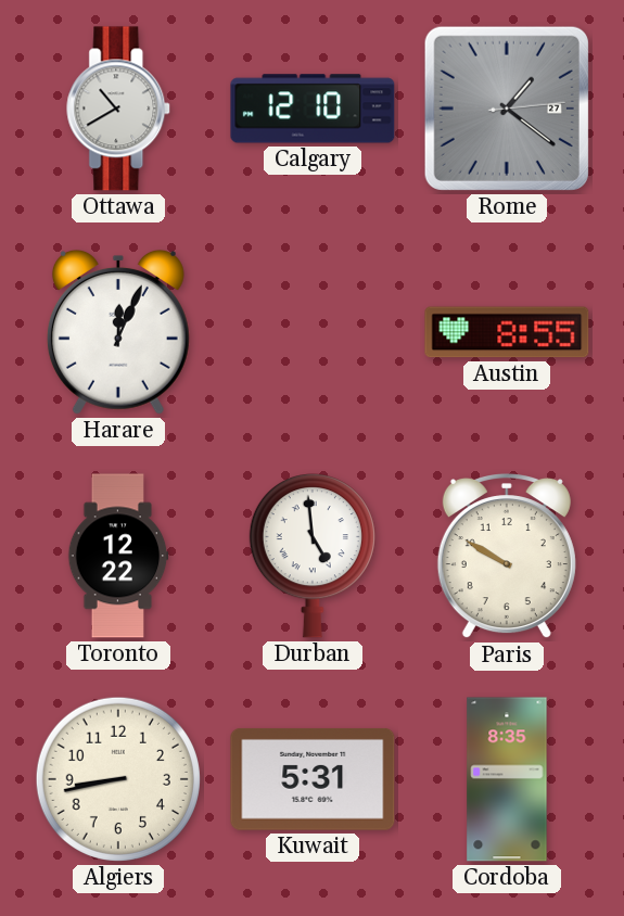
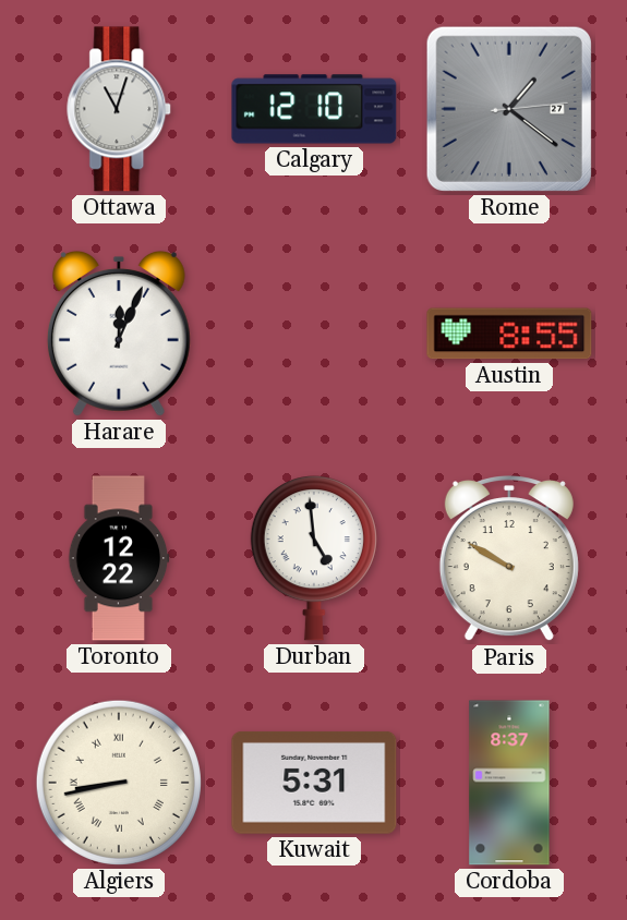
Ottawa: 10:40 -> 11:03 (120, 109)
Algiers numerals: Arabic -> Roman (119, 783)
Cordoba: 8:35 -> 8:37 (509, 783)
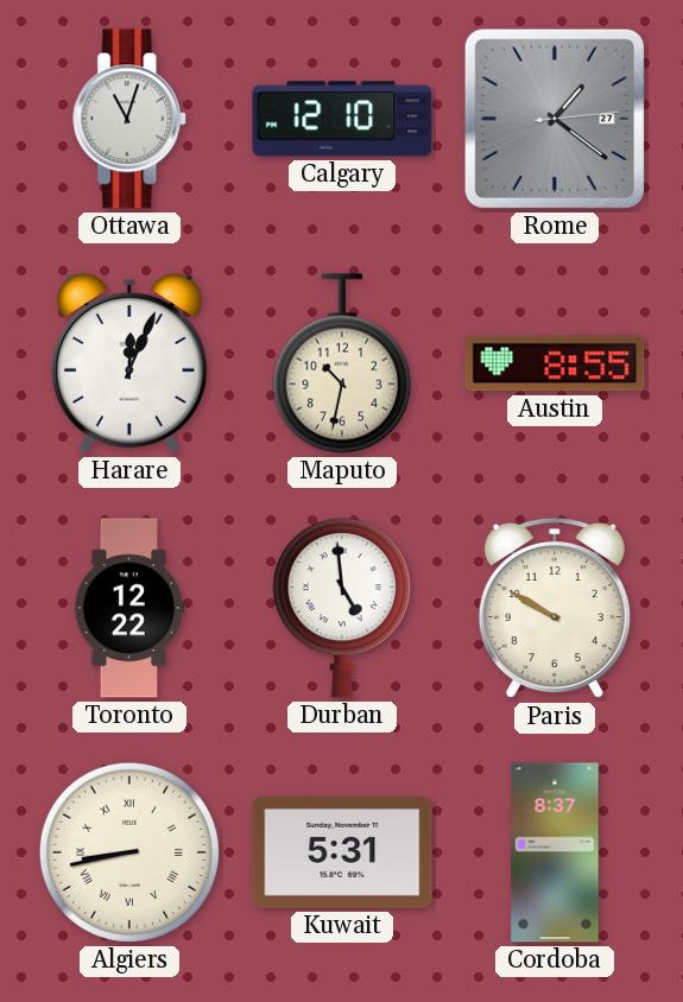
Maputo: none -> 10:32 (342, 363)
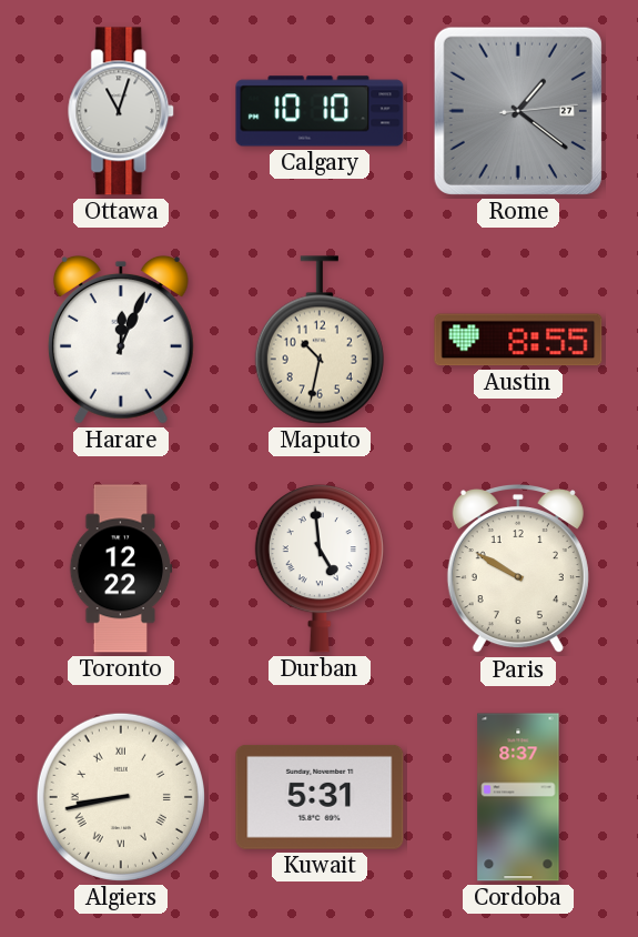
Calgary: 12:10 -> 10:10 (320, 111)
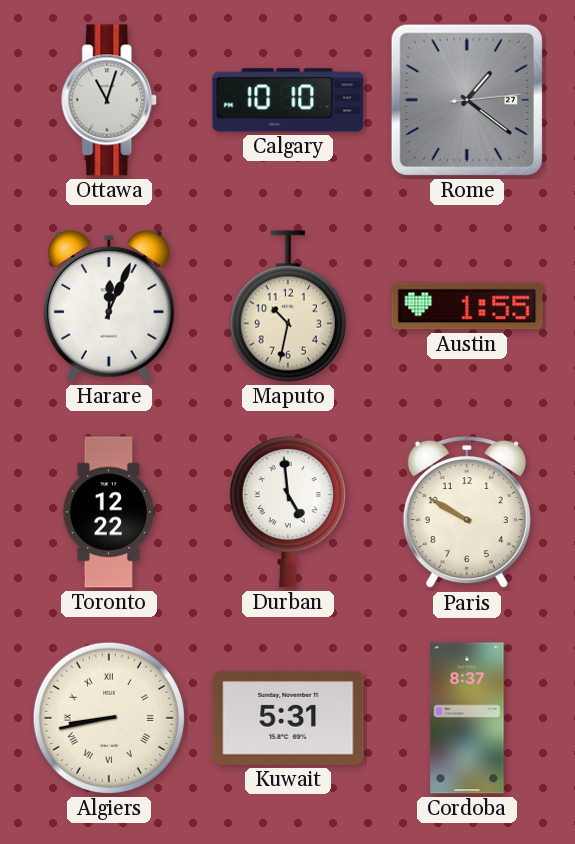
Austin: 8:55 -> 1:55 (467, 306)
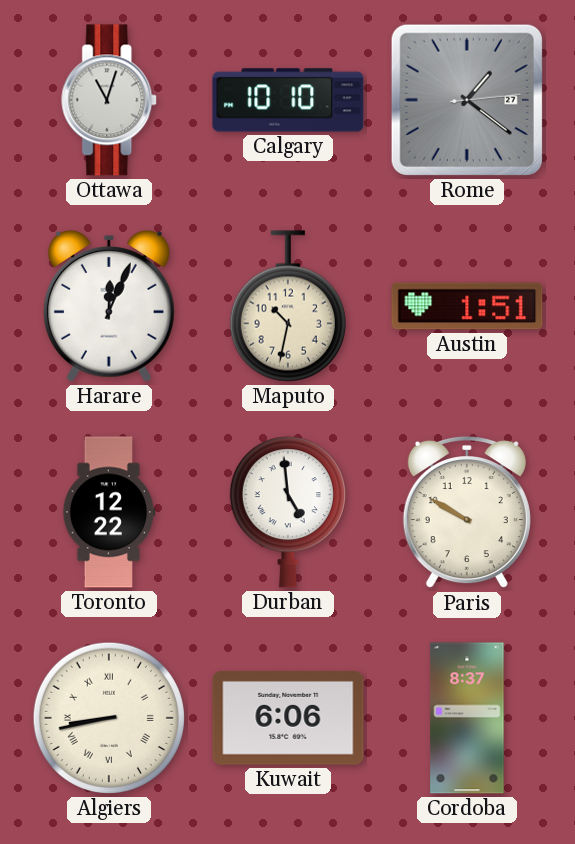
Austin: 1:55 -> 1:51 (467, 306)
Kuwait: 5:31 -> 6:06 (288, 718)
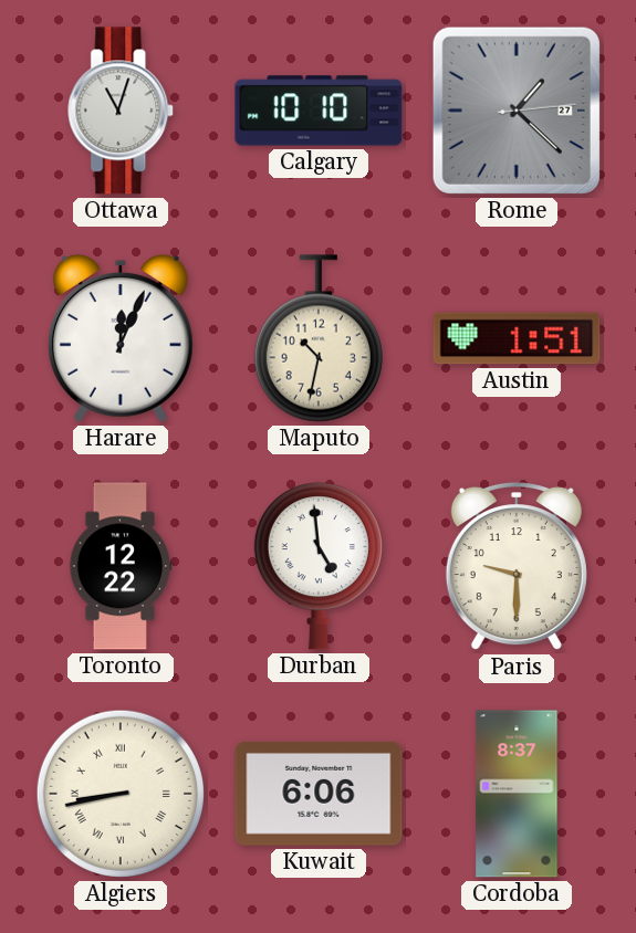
Rome: 1:21 -> 1:22 (517, 111)
Paris: 9:50 -> 9:30 (517, 567)
